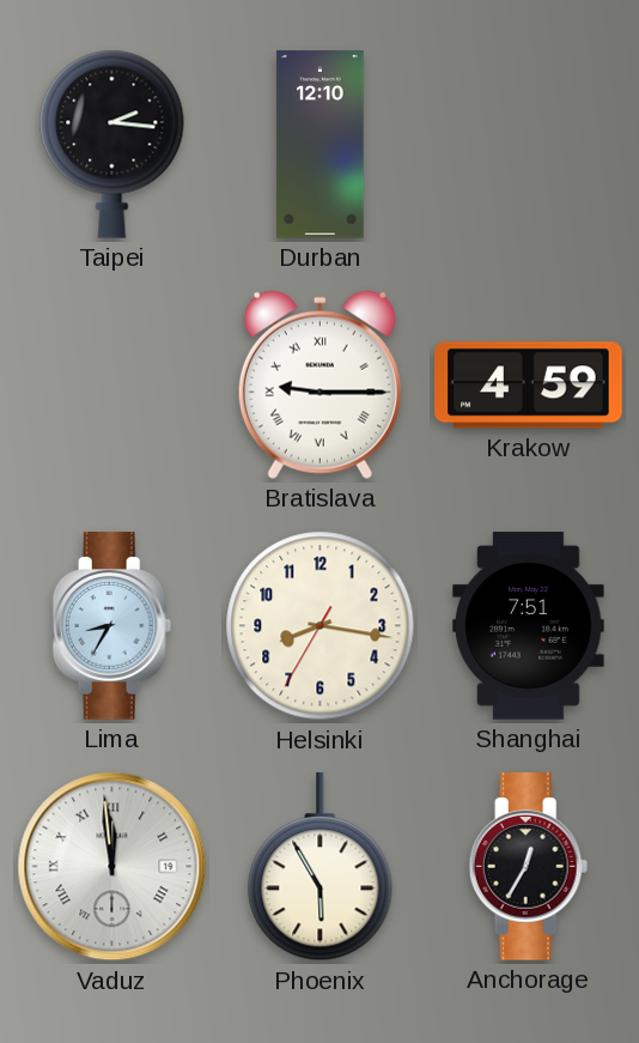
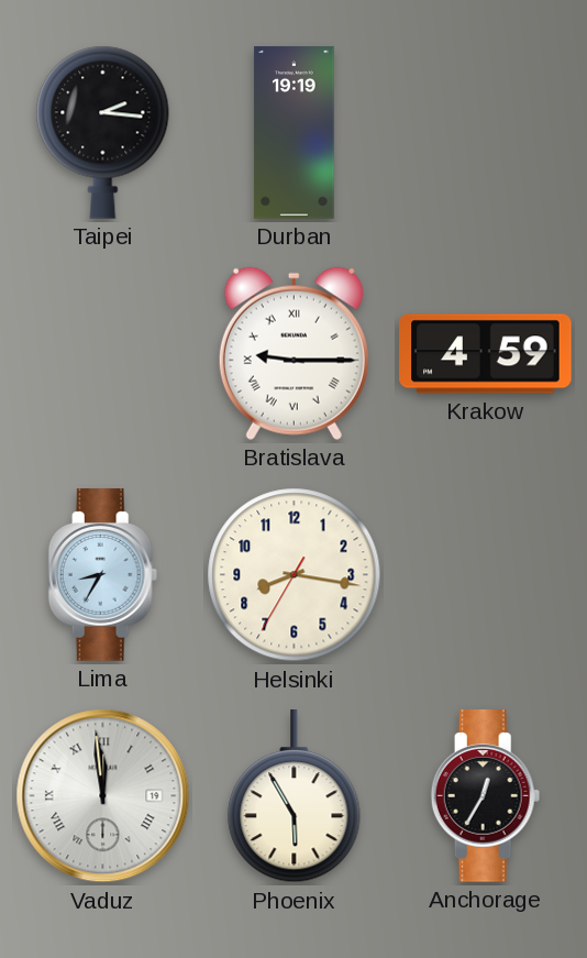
Durban: 12:10 -> 19:19 (295, 133)
Shanghai: 7:51 -> none (529, 626)
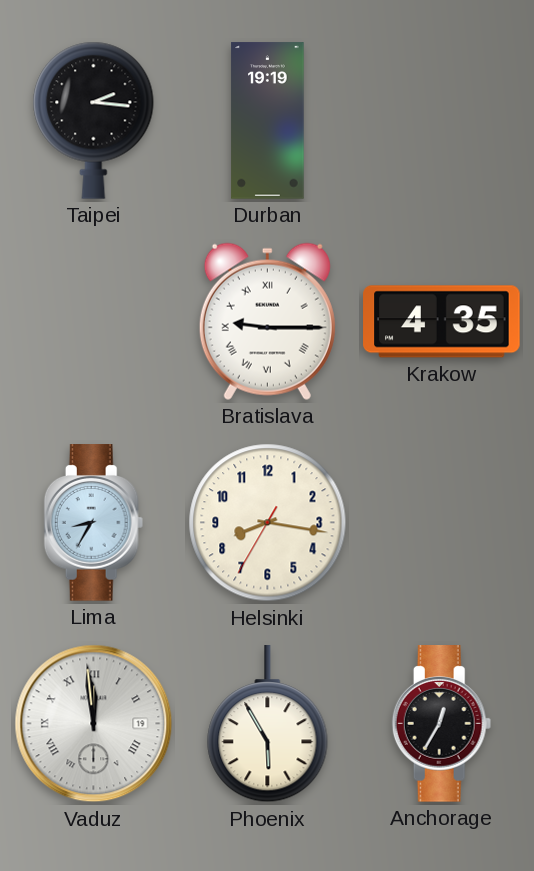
Krakow: 4:59 -> 4:35 (442, 322)
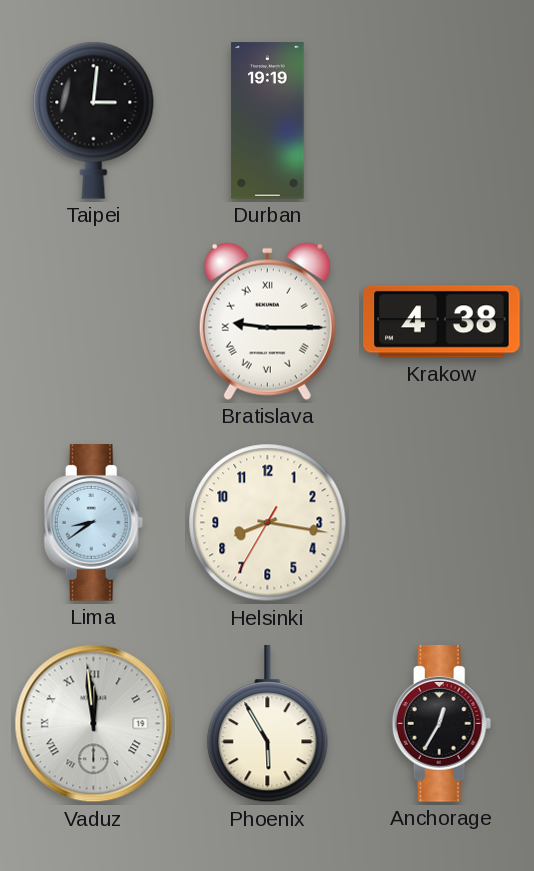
Taipei: 2:16 -> 3:01 (94, 120)
Krakow: 4:35 -> 4:38 (442, 322)
Lima: 8:35 -> 8:39 (94, 523)
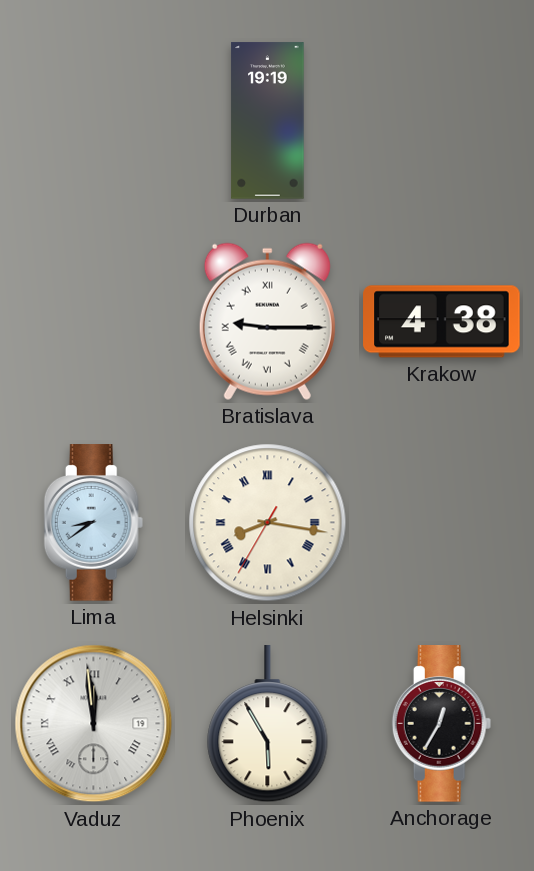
Taipei: 3:01 -> none (94, 120)
Helsinki numerals: Arabic -> Roman (268, 523)
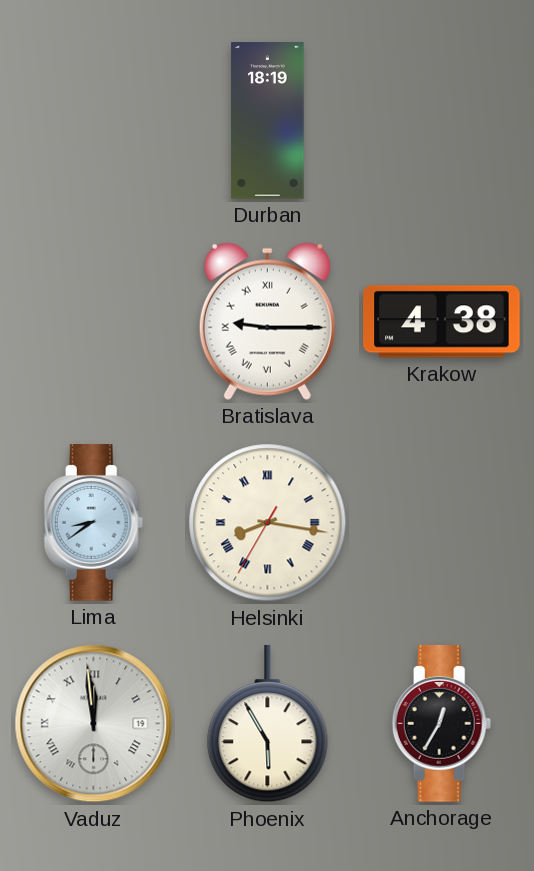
Durban: 19:19 -> 18:19 (268, 121)
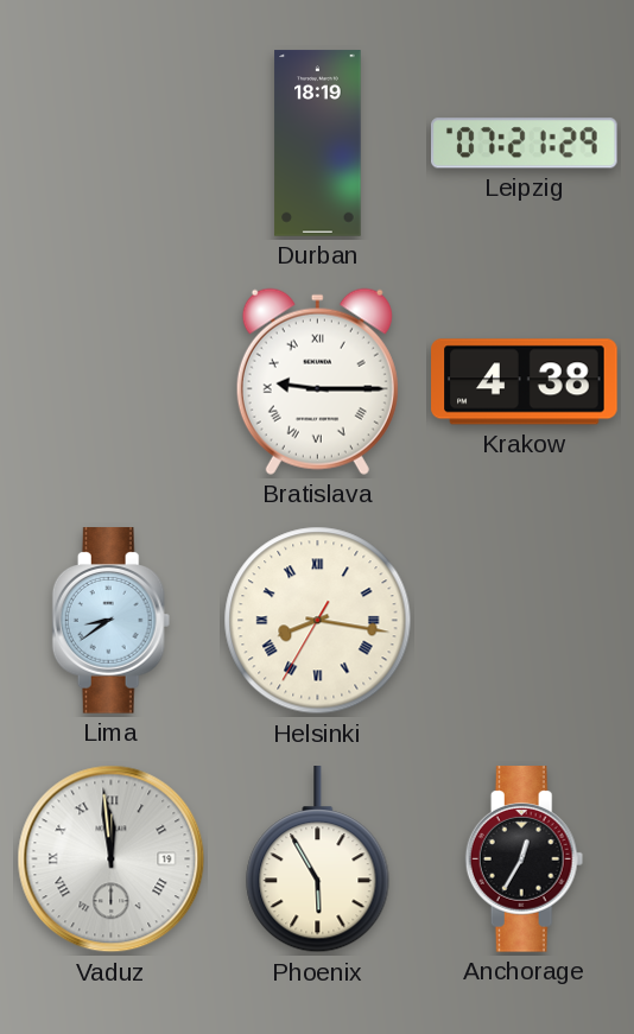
Leipzig: none -> 07:21 (525, 144)
